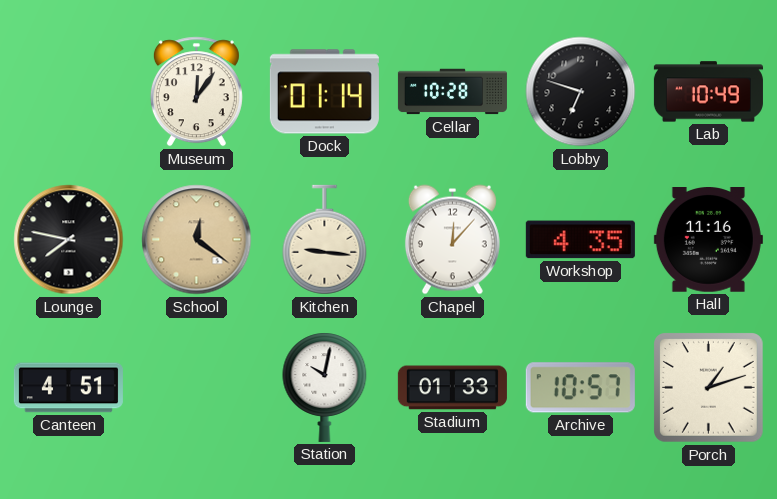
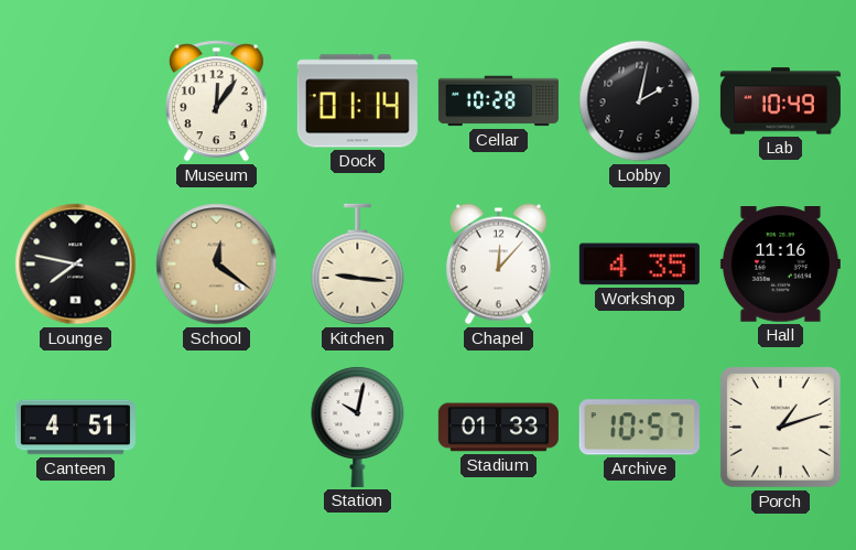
Lobby: 6:48 -> 2:02 (640, 101)
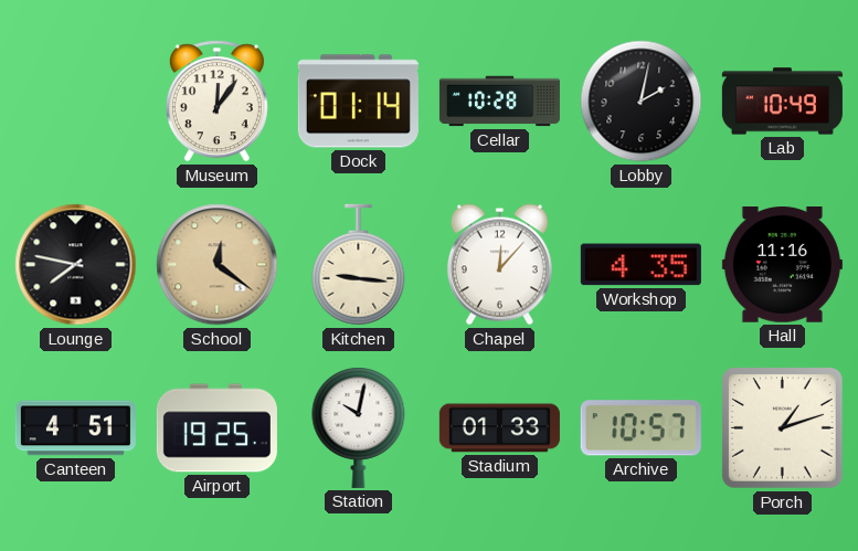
Airport: none -> 19:25 (216, 428)
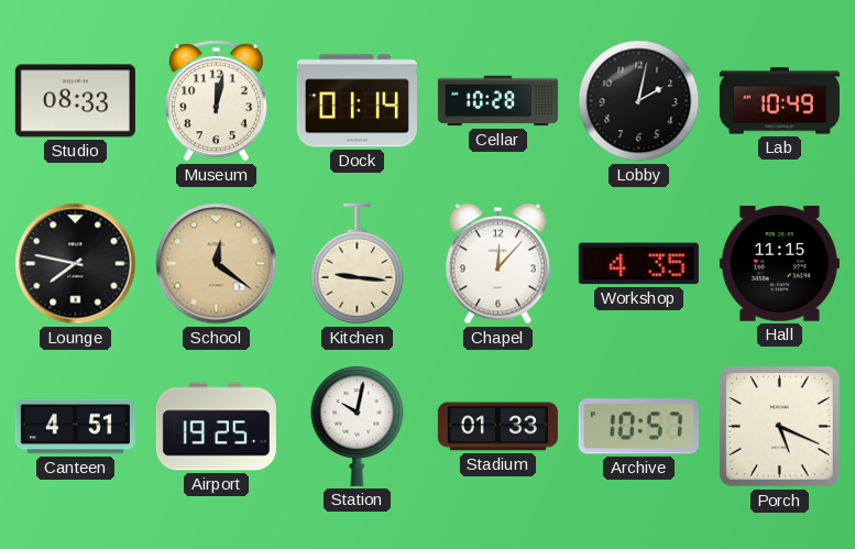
Studio: none -> 08:33 (75, 101)
Museum: 12:06 -> 12:02 (216, 101)
Hall: 11:16 -> 11:15 (779, 264)
Porch: 1:12 -> 5:19 (780, 427)
